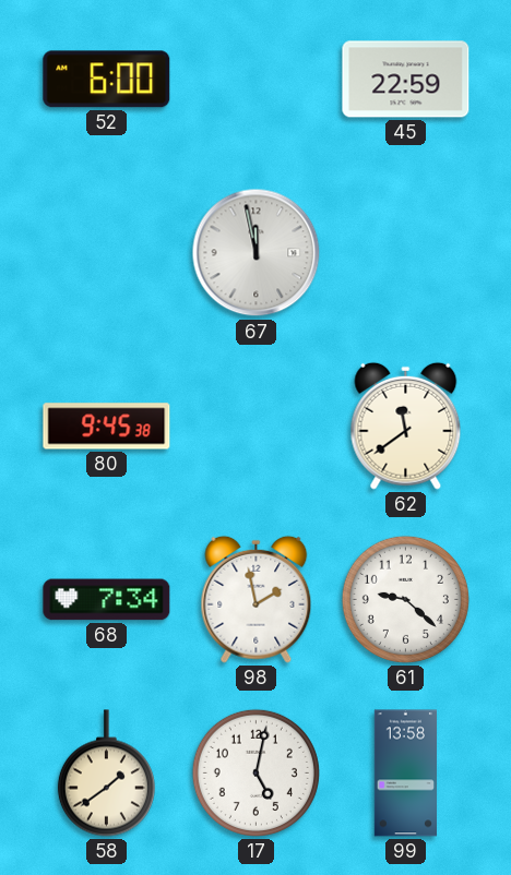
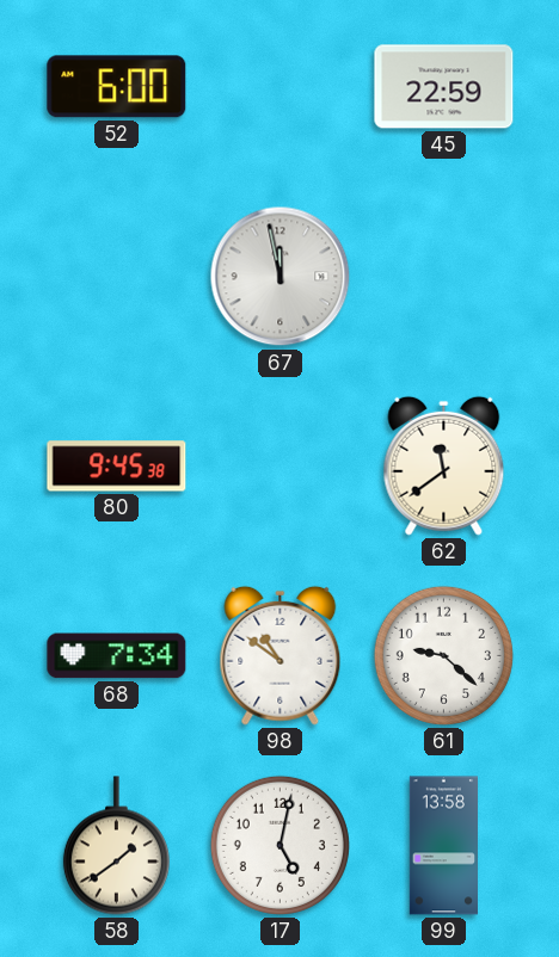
98: 1:58 -> 10:51 (281, 655)
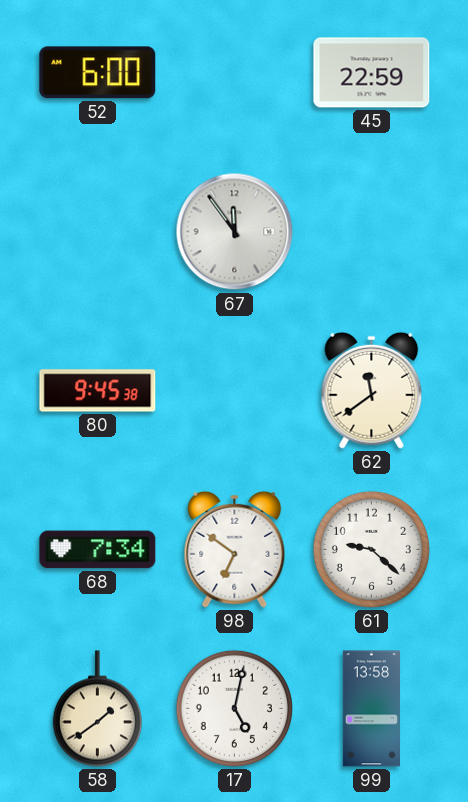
67: 11:58 -> 11:54 (235, 232)
98: 10:51 -> 6:51 (235, 549)
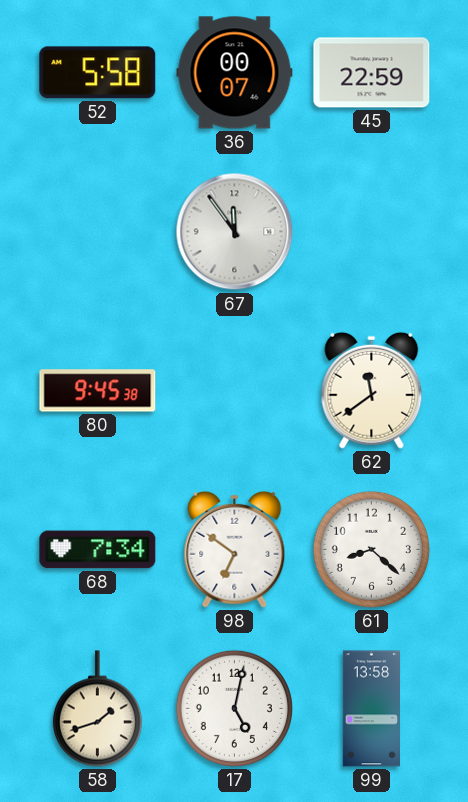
52: 6:00 -> 5:58 (98, 73)
36: none -> 00:07 (235, 73)
61: 9:22 -> 8:22 (371, 549)
58: 1:39 -> 1:42 (97, 709)
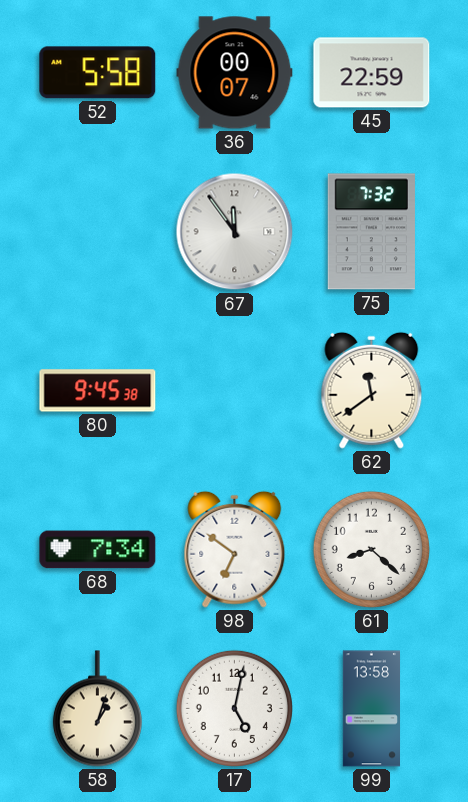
75: none -> 7:32 (371, 232)
58: 1:42 -> 1:03 (97, 709)
